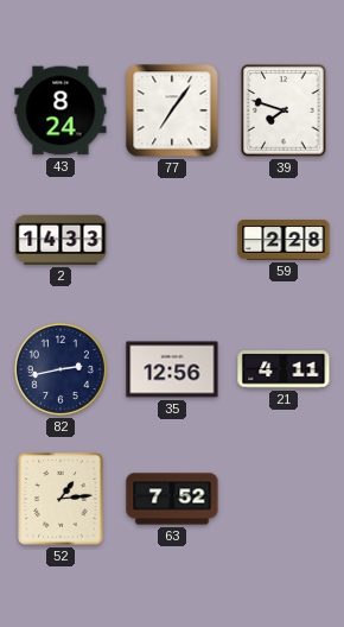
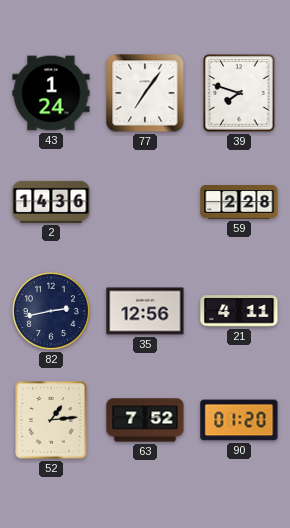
43: 8:24 -> 1:24 (51, 93)
2: 14:33 -> 14:36 (51, 202)
90: none -> 01:20 (239, 420)
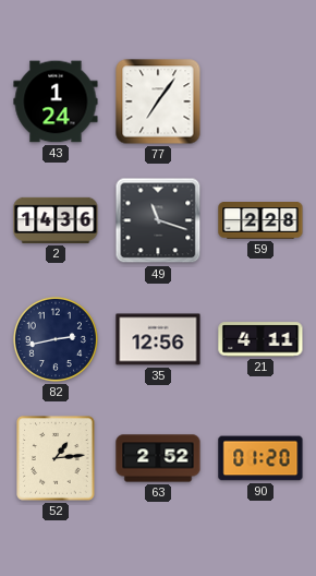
39: 7:48 -> none (239, 93)
49: none -> 11:18 (158, 220)
63: 7:52 -> 2:52 (158, 458)
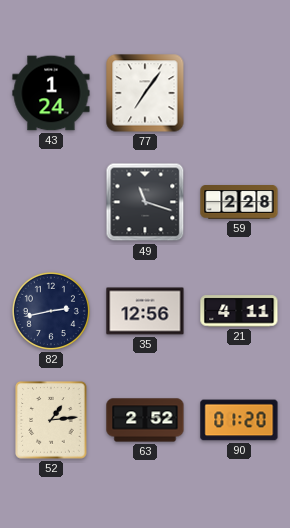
2: 14:36 -> none (56, 220)
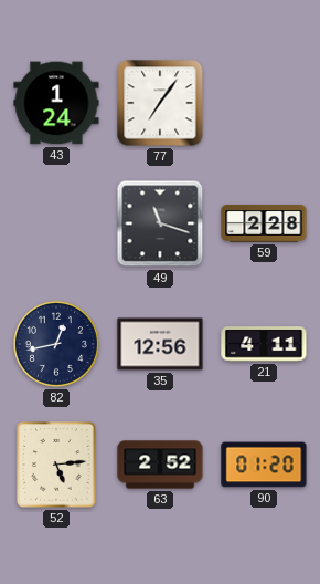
82: 2:43 -> 12:43 (56, 344)
52: 1:14 -> 5:14 (56, 465)
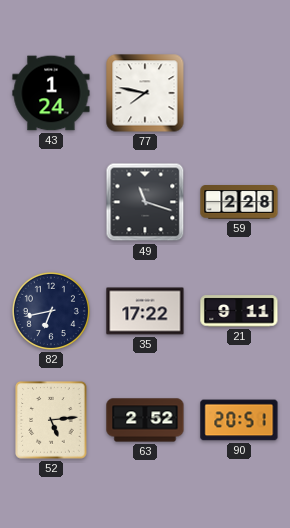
77: 7:06 -> 7:47 (145, 93)
82: 12:43 -> 6:43 (51, 311)
35: 12:56 -> 17:22 (145, 311)
21: 4:11 -> 9:11 (239, 311)
90: 01:20 -> 20:51 (239, 420)
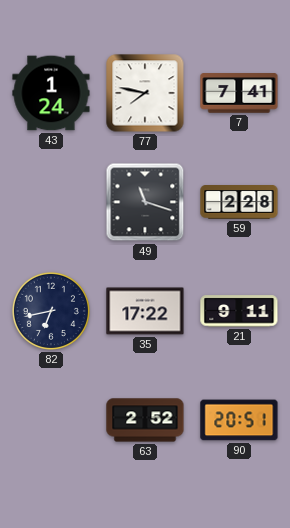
7: none -> 7:41 (239, 93)
52: 5:14 -> none (51, 420)
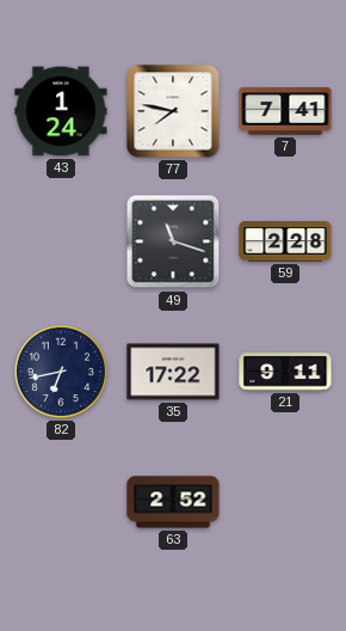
90: 20:51 -> none (239, 420)
